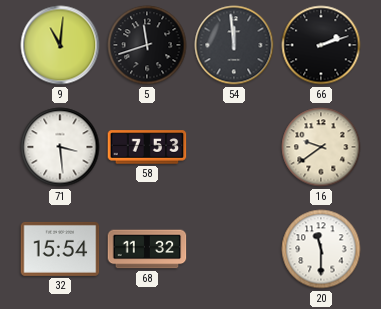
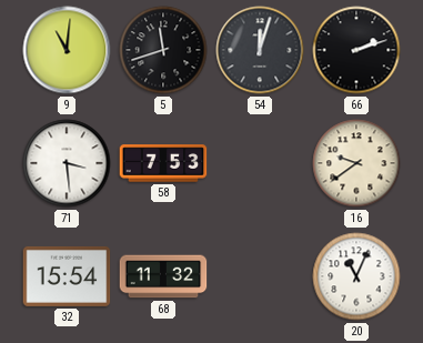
54: 11:59 -> 12:03 (260, 50)
20: 11:30 -> 11:04 (356, 276)
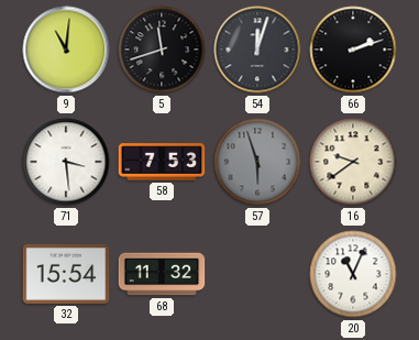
57: none -> 5:57 (257, 162)
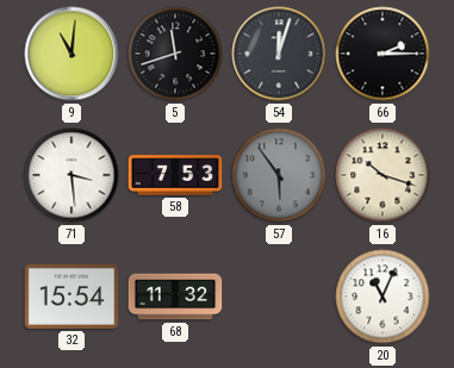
66: 2:12 -> 2:15 (383, 54)
57: 5:57 -> 5:54 (279, 175)
16: 9:39 -> 10:18 (383, 175)
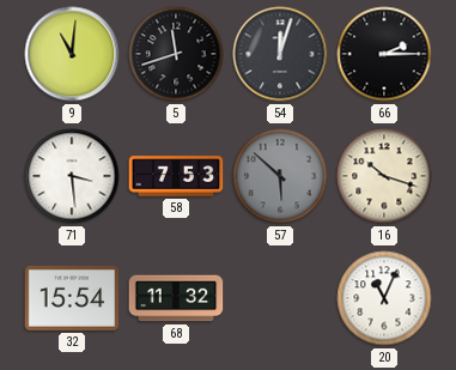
57: 5:54 -> 5:52 (280, 176)
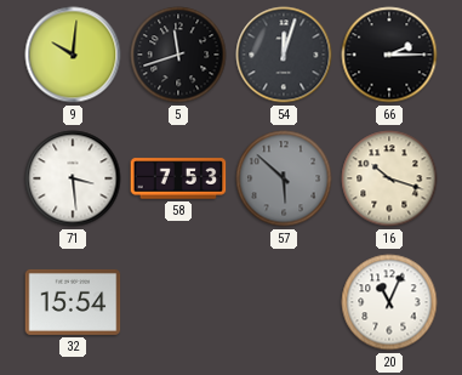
9: 11:01 -> 10:01 (73, 55)
68: 11:32 -> none (176, 298)
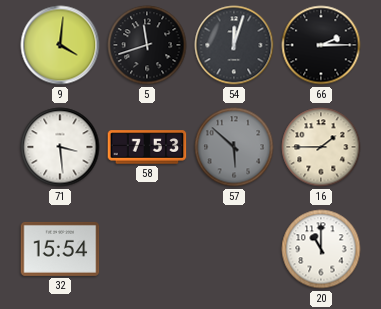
9: 10:01 -> 4:01 (60, 45)
16: 10:18 -> 1:45 (321, 147)
20: 11:04 -> 11:00 (321, 249)
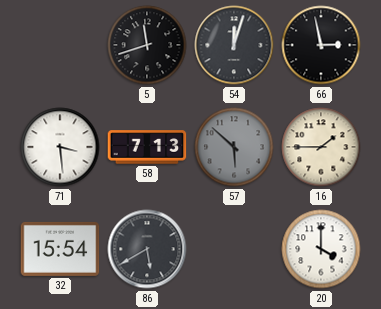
9: 4:01 -> none (60, 45)
66: 2:15 -> 2:58 (321, 45)
58: 7:53 -> 7:13 (147, 147)
86: none -> 5:40 (147, 249)
20: 11:00 -> 4:00 (321, 249)
